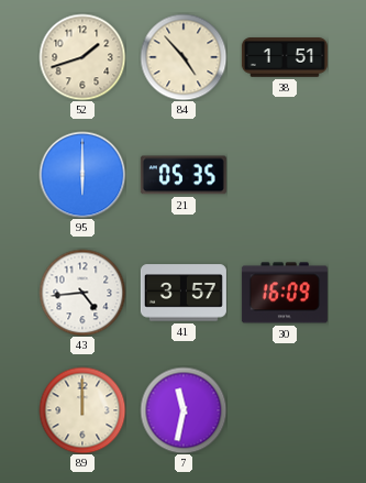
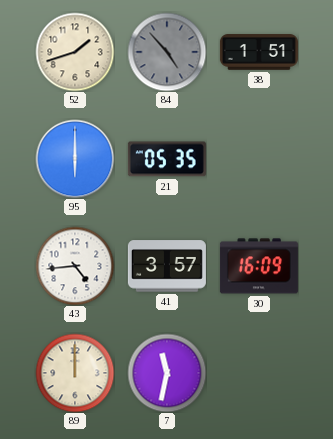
84 dial: cream -> grey (167, 52)
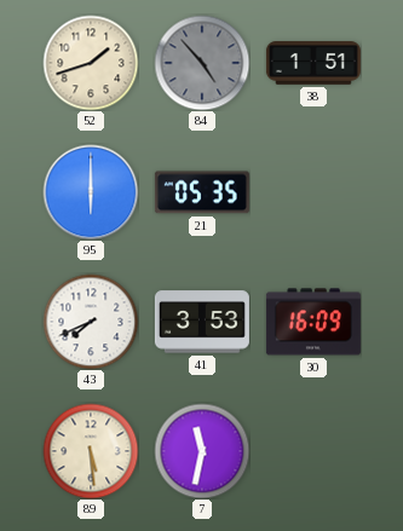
43: 4:44 -> 7:41 (91, 322)
41: 3:57 -> 3:53 (202, 322)
89: 12:00 -> 5:29 (91, 451)
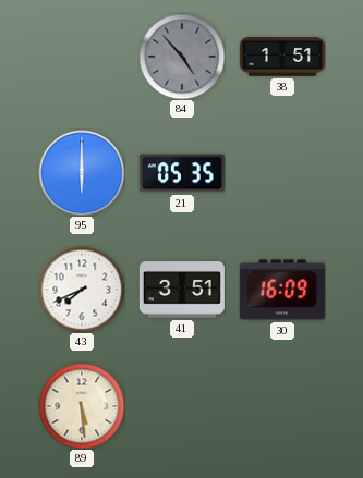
52: 1:42 -> none (91, 63)
41: 3:53 -> 3:51 (182, 290)
7: 11:32 -> none (202, 451)
